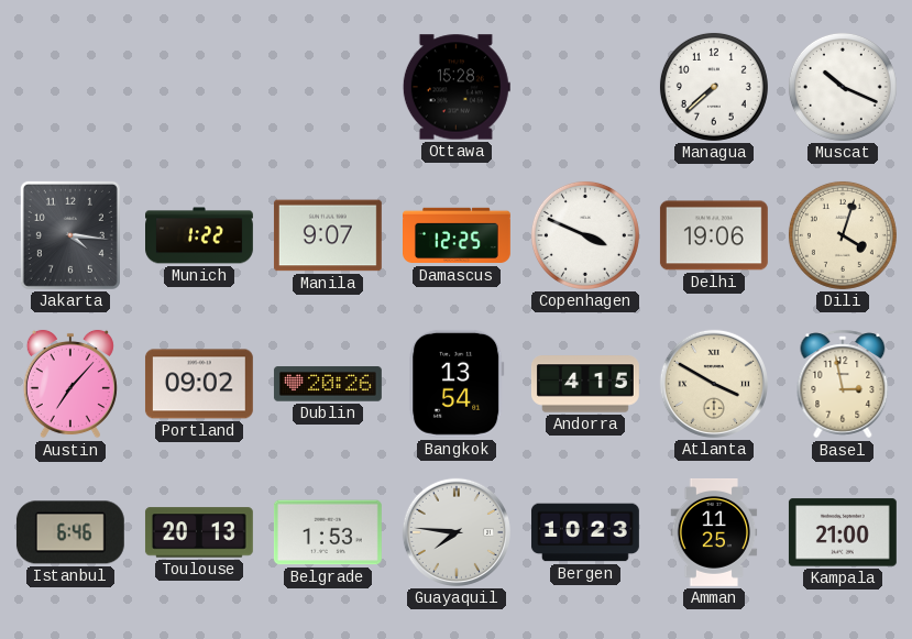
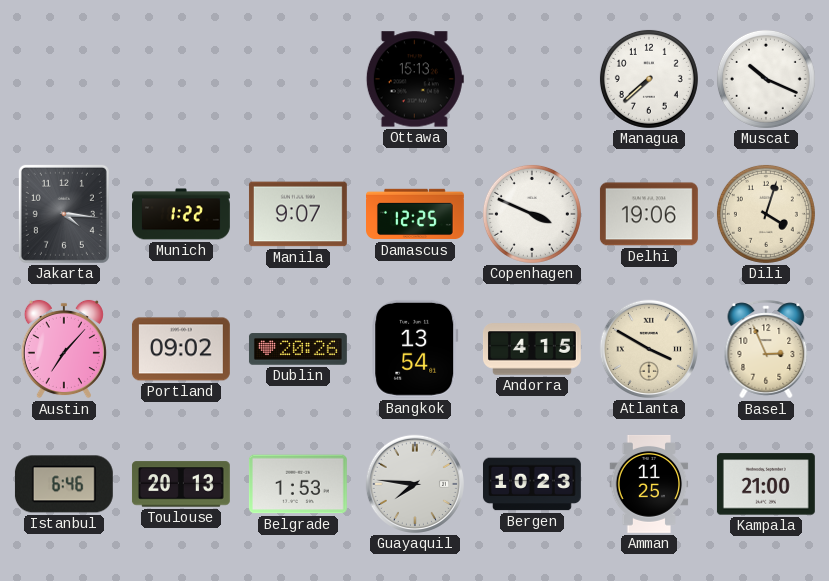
Ottawa: 15:28 -> 15:13 (415, 79)
Basel: 2:58 -> 2:56 (766, 349)
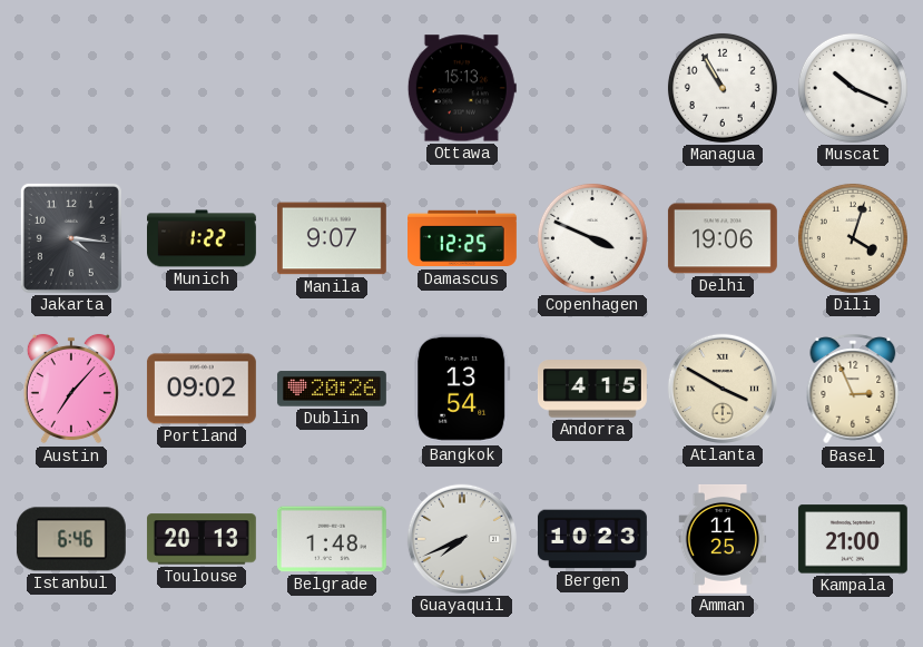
Managua: 7:38 -> 10:55 (723, 88)
Belgrade: 1:53 -> 1:48 (332, 539)
Guayaquil: 7:46 -> 7:41 (462, 539)
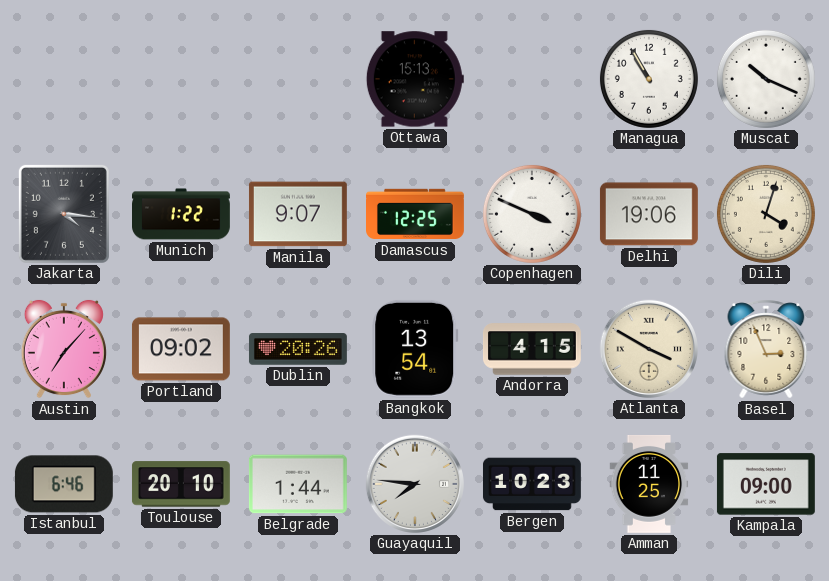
Toulouse: 20:13 -> 20:10 (181, 484)
Belgrade: 1:48 -> 1:44 (298, 484)
Guayaquil: 7:41 -> 7:46 (415, 484)
Kampala: 21:00 -> 09:00 (766, 484)
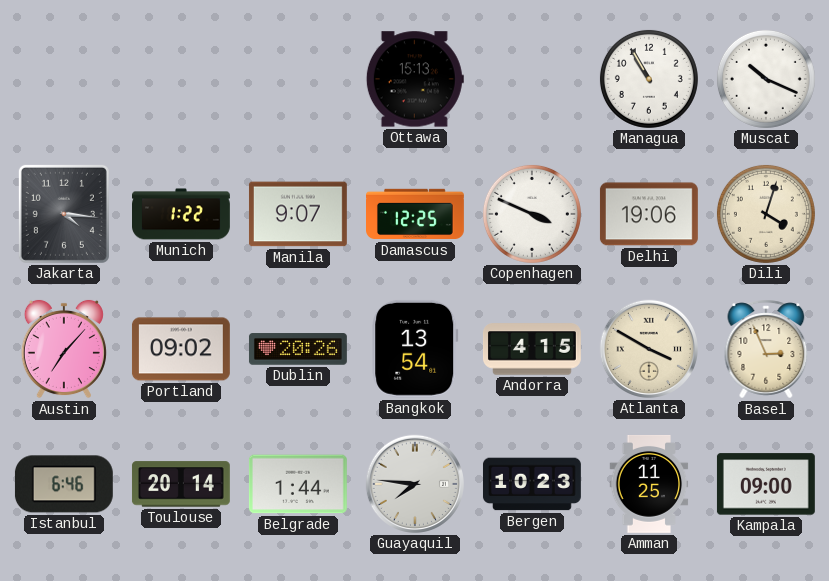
Toulouse: 20:10 -> 20:14 (181, 484)
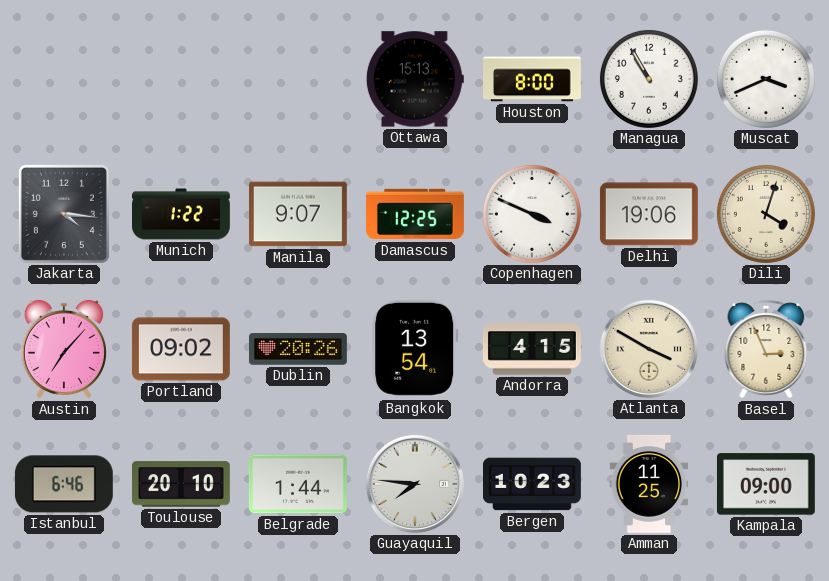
Houston: none -> 8:00 (533, 79)
Muscat: 10:19 -> 3:41 (766, 79)
Toulouse: 20:14 -> 20:10 (181, 484)
